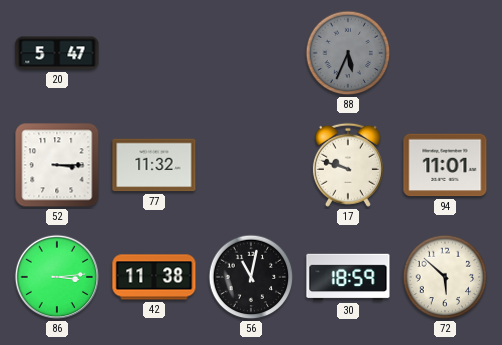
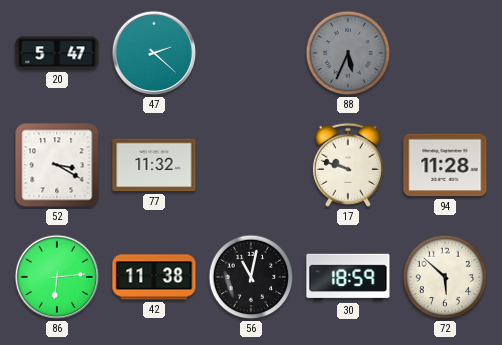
47: none -> 2:22 (154, 53)
52: 3:15 -> 3:20 (57, 165)
94: 11:01 -> 11:28 (445, 165)
86: 3:14 -> 6:14 (57, 277)
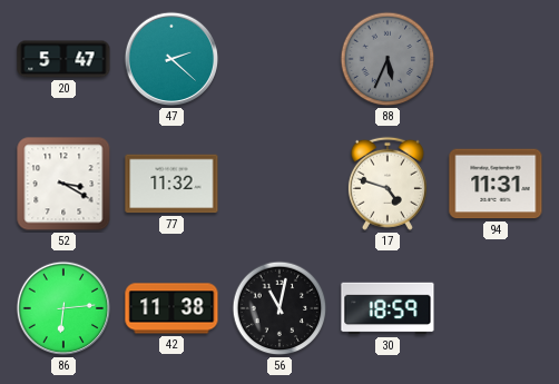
17: 9:48 -> 4:48 (388, 184)
94: 11:28 -> 11:31 (496, 184)
72: 5:52 -> none (445, 277)
